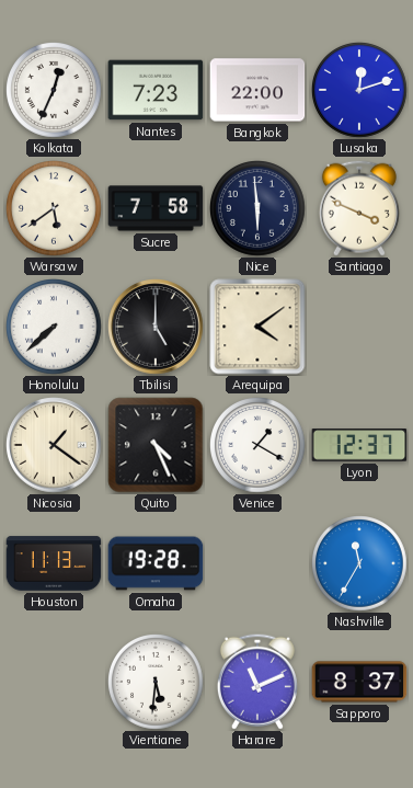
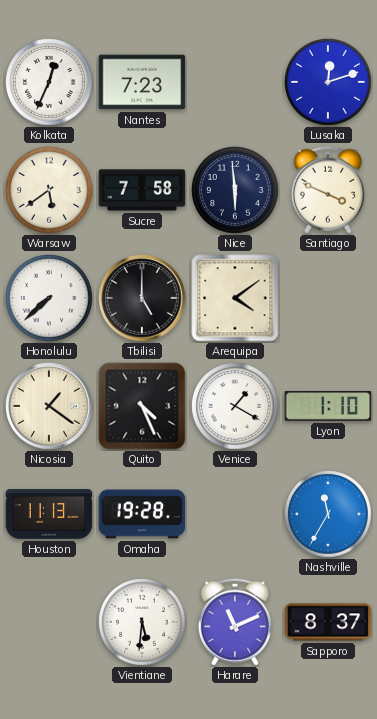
Bangkok: 22:00 -> none (257, 90)
Lyon: 12:37 -> 1:10 (328, 406)
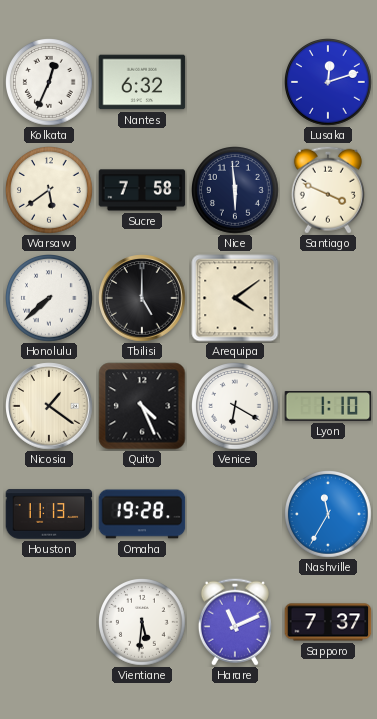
Nantes: 7:23 -> 6:32 (142, 82)
Venice: 1:20 -> 6:20 (236, 407)
Sapporo: 8:37 -> 7:37 (328, 622)
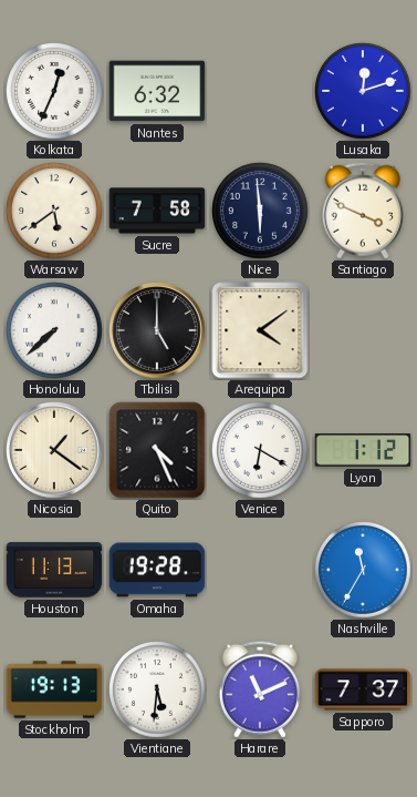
Lyon: 1:10 -> 1:12 (363, 450)
Stockholm: none -> 19:13 (54, 689)
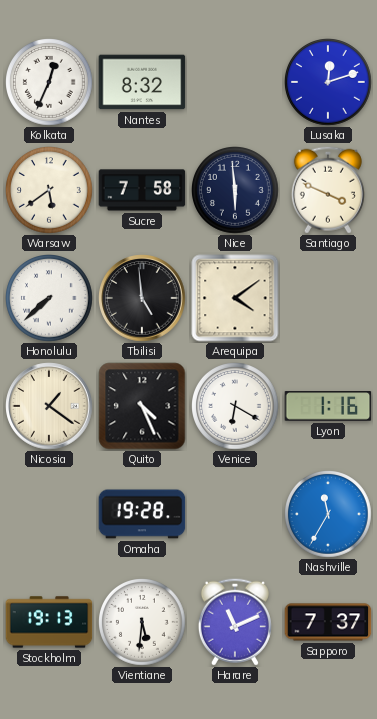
Nantes: 6:32 -> 8:32 (142, 82)
Tbilisi: 5:00 -> 4:59 (142, 298)
Lyon: 1:12 -> 1:16 (328, 406)
Houston: 11:13 -> none (54, 570)
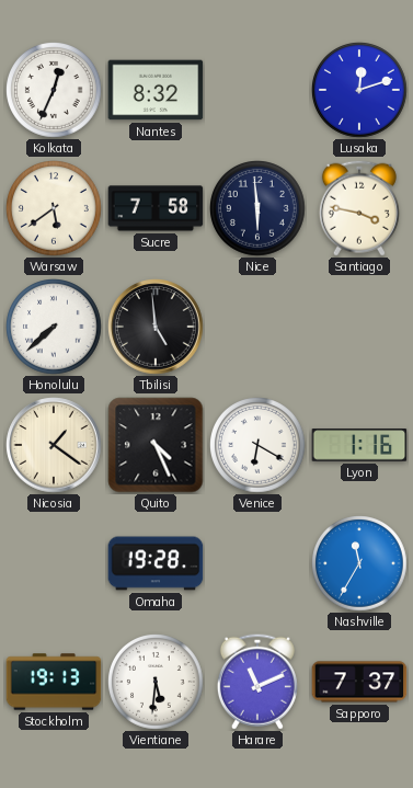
Santiago: 3:49 -> 3:47 (359, 208)
Arequipa: 4:09 -> none (235, 298)
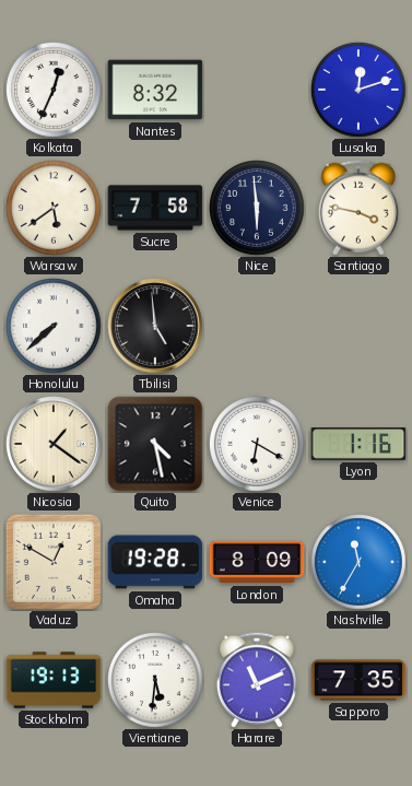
Quito: 4:26 -> 4:28 (155, 444)
Vaduz: none -> 12:50 (54, 562)
London: none -> 8:09 (257, 562)
Sapporo: 7:37 -> 7:35 (358, 680)
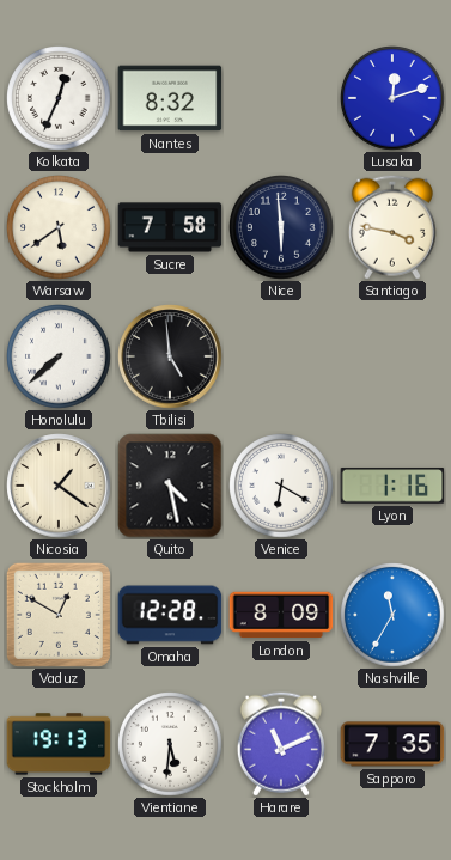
Omaha: 19:28 -> 12:28 (170, 615)
